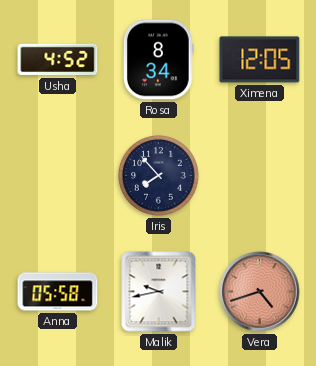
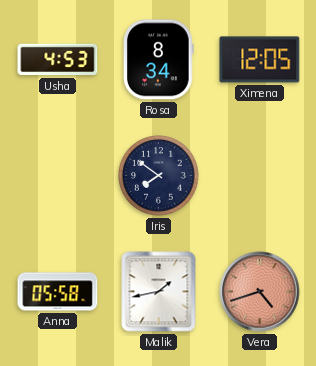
Usha: 4:52 -> 4:53 (58, 60)
Iris: 7:53 -> 7:51 (159, 176)
Malik: 9:43 -> 1:43 (159, 292)
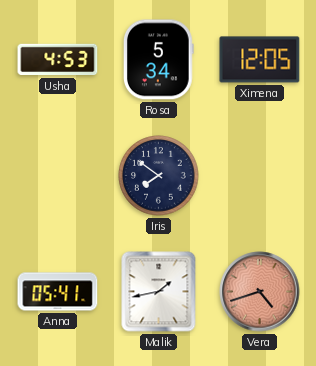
Rosa: 8:34 -> 5:34 (158, 60)
Anna: 05:58 -> 05:41 (58, 292)
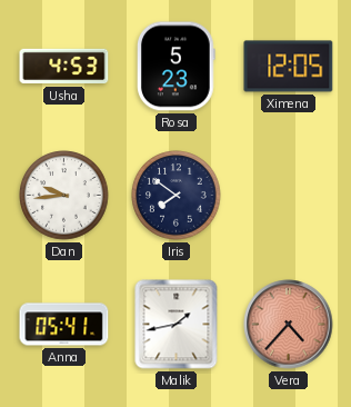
Rosa: 5:34 -> 5:23 (175, 67)
Dan: none -> 9:44 (64, 196)
Vera: 4:42 -> 4:37 (289, 325)
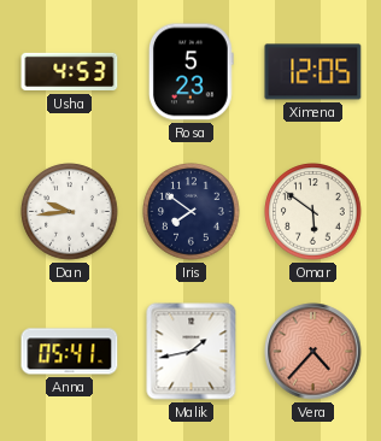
Omar: none -> 5:51 (313, 212)
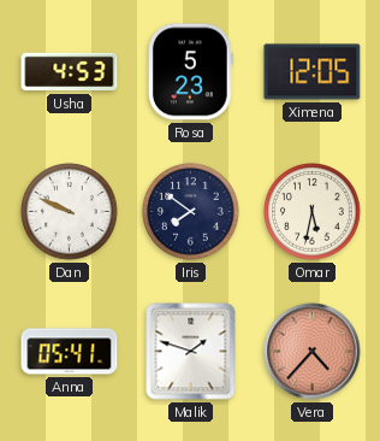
Dan: 9:44 -> 9:49 (70, 212)
Omar: 5:51 -> 5:32 (313, 212)
Malik: 1:43 -> 1:48 (191, 352)
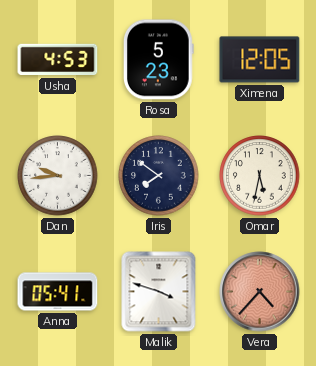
Dan: 9:49 -> 9:44 (58, 176)
Malik: 1:48 -> 3:48 (159, 292)
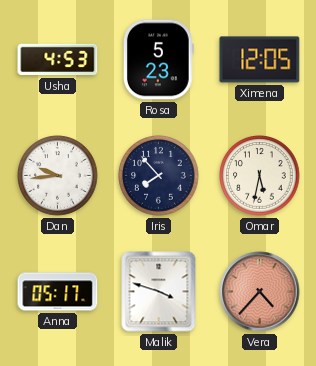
Iris: 7:51 -> 7:53 (159, 176)
Anna: 05:41 -> 05:17 (58, 292)
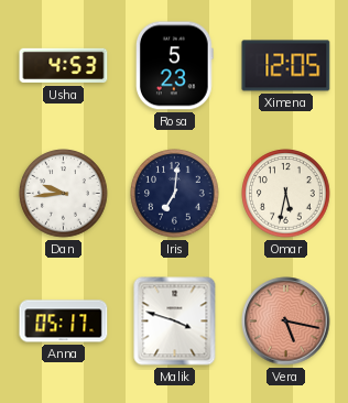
Iris: 7:53 -> 7:01 (175, 194)
Vera: 4:37 -> 5:17 (286, 322)
